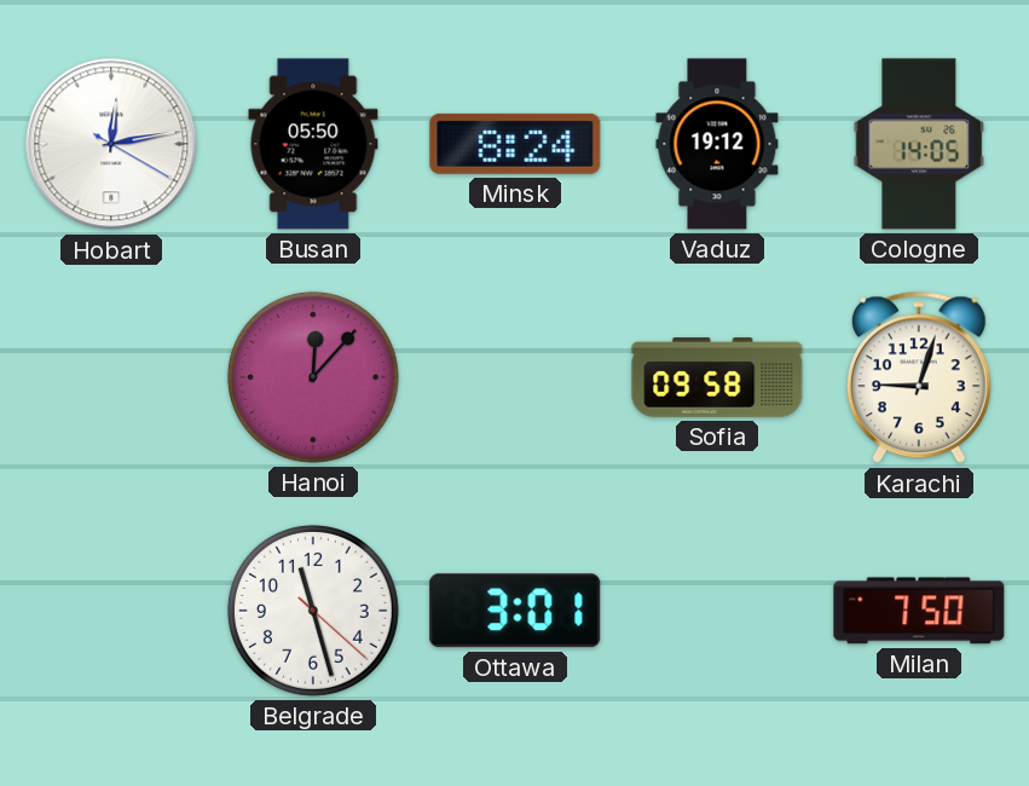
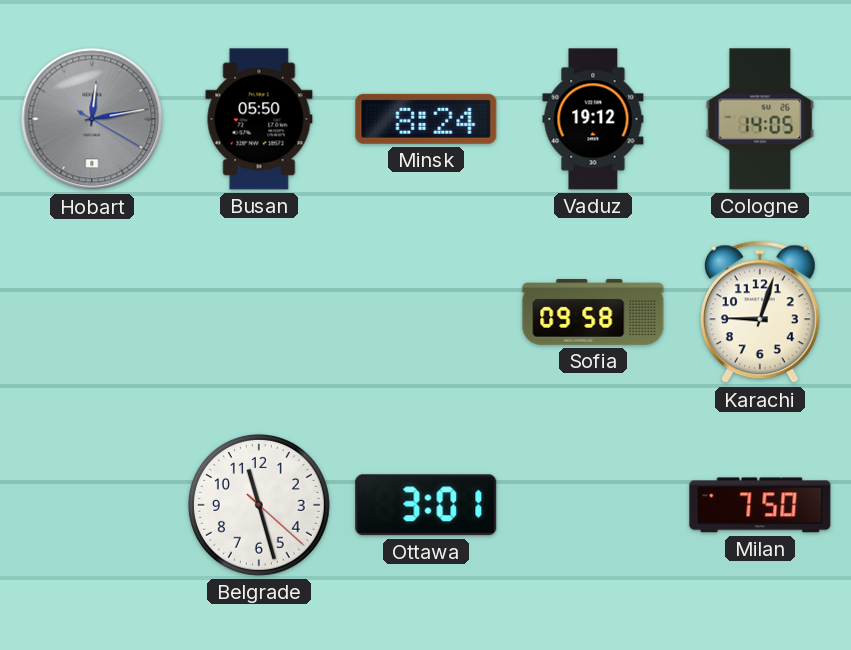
Hobart dial: white -> grey (92, 119)
Hanoi: 12:07 -> none (313, 377)
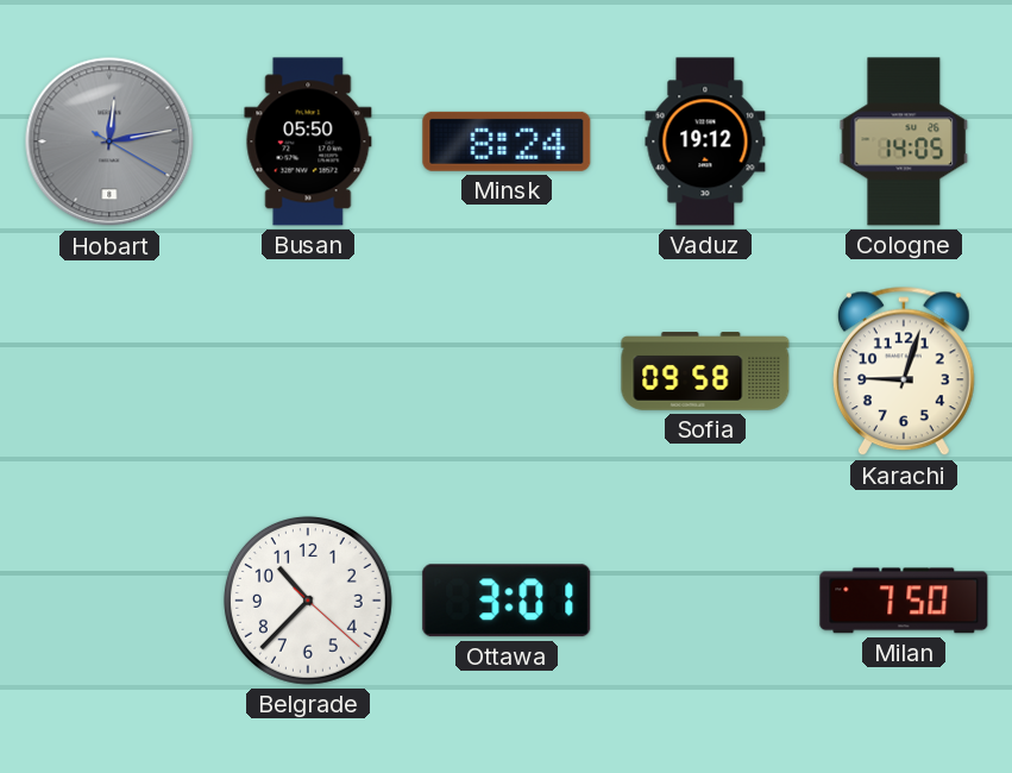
Belgrade: 11:27 -> 10:37 (308, 601)
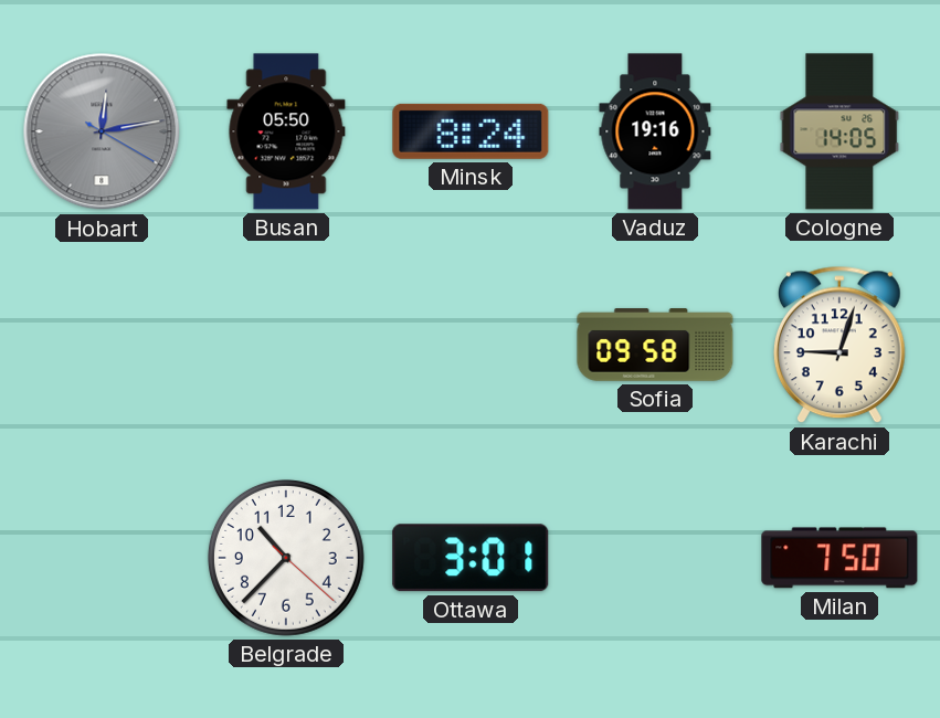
Vaduz: 19:12 -> 19:16 (655, 131)
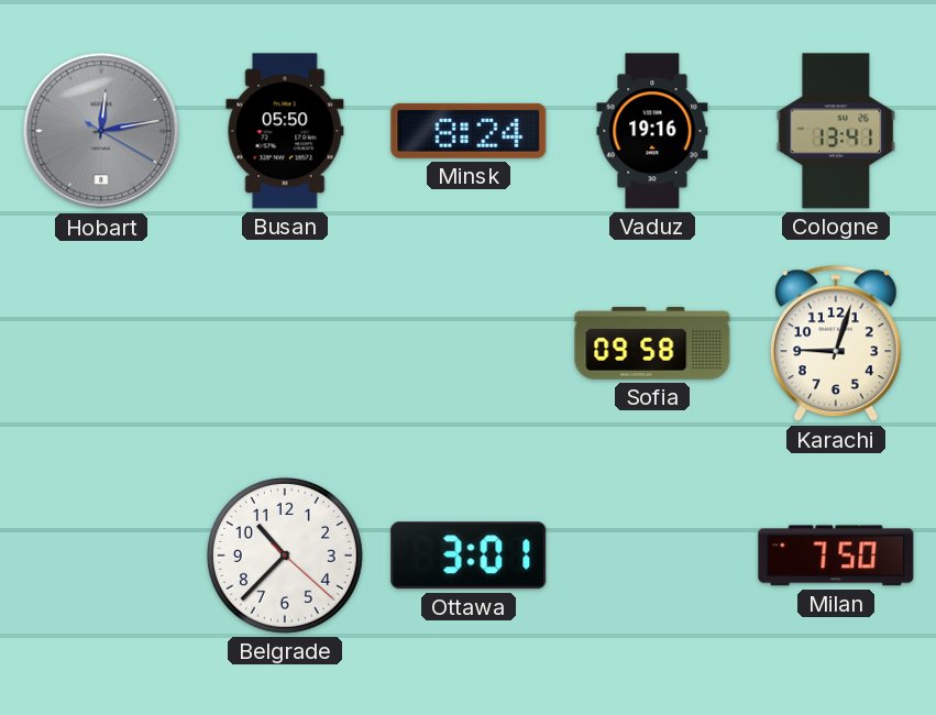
Cologne: 14:05 -> 13:41 (836, 131)
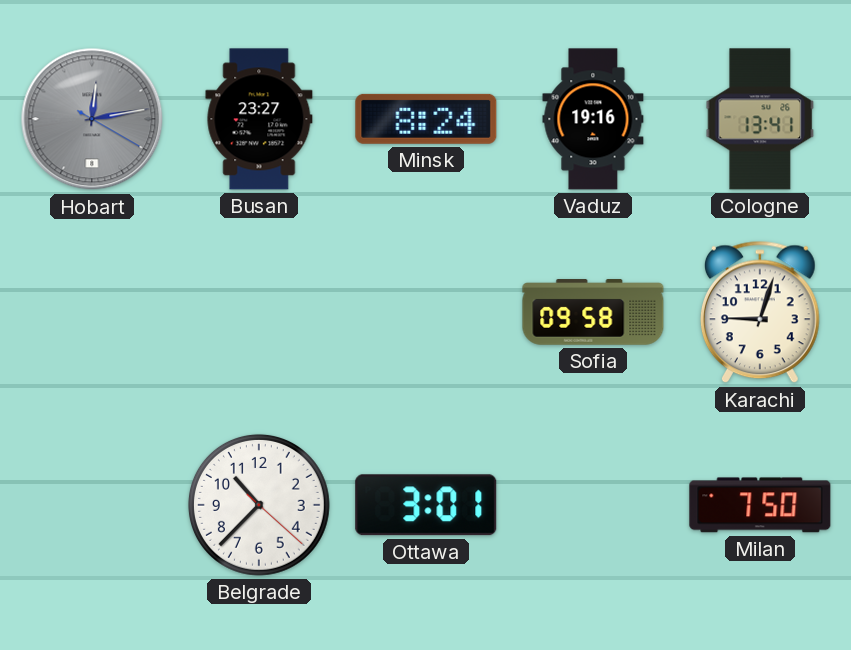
Busan: 05:50 -> 23:27 (259, 119)
